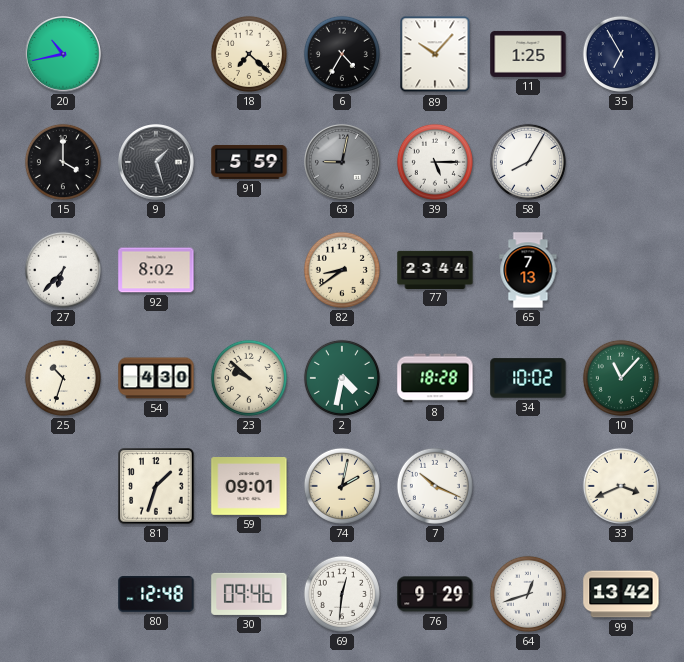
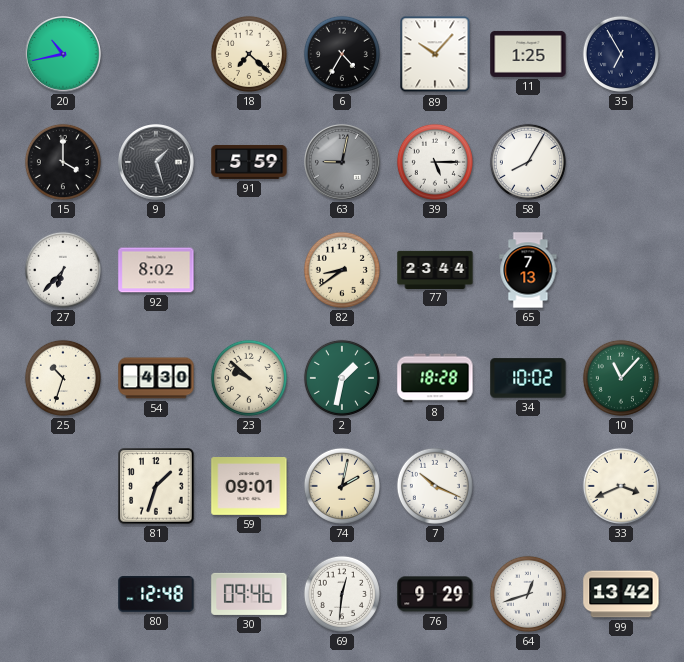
2: 4:32 -> 1:32 (342, 378)
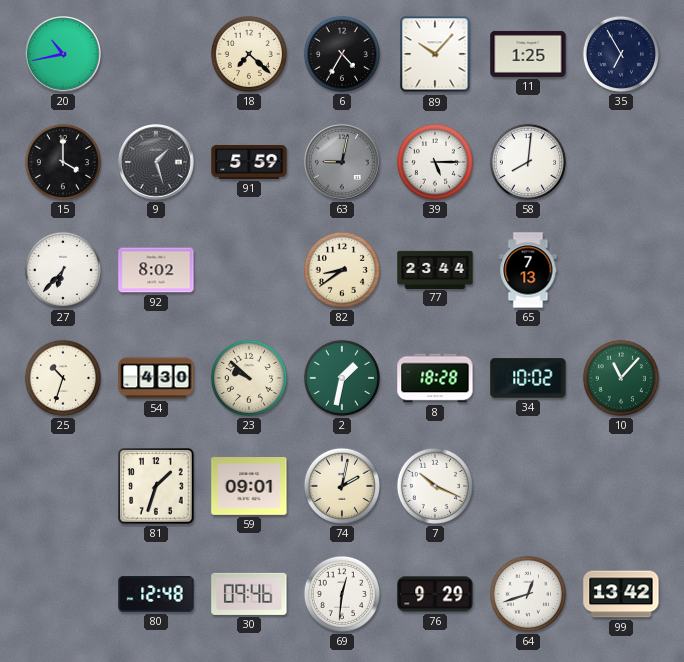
58: 8:05 -> 8:01 (528, 162)
33: 3:41 -> none (621, 486)
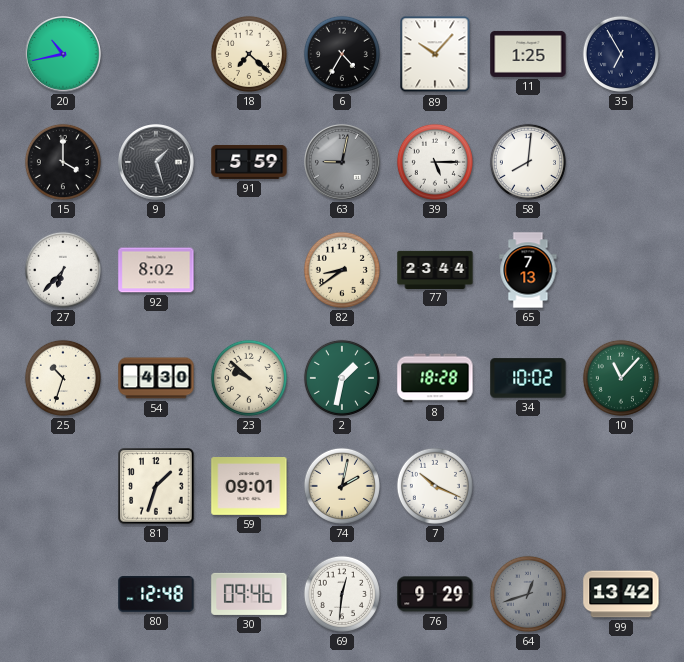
64 dial: white -> grey (528, 594)
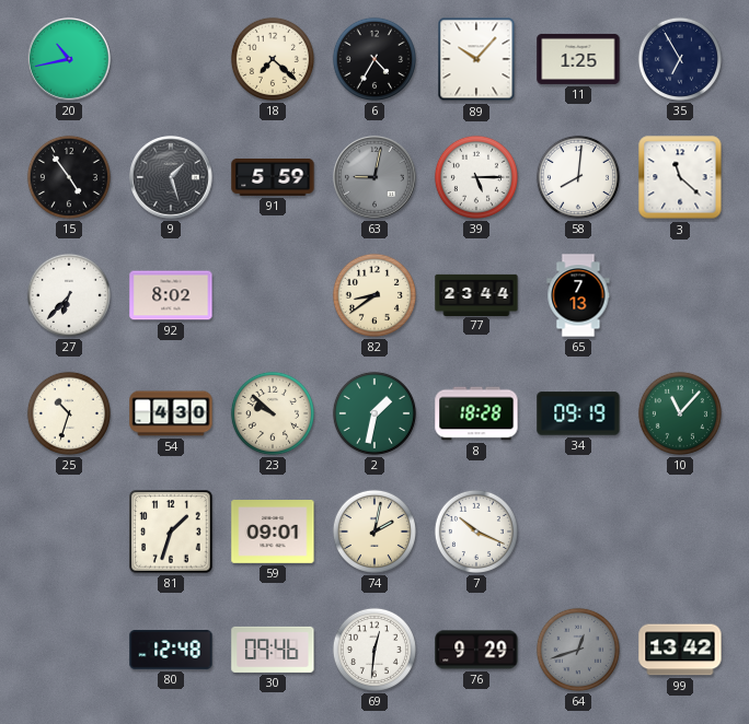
15: 4:00 -> 4:54 (69, 177)
3: none -> 11:22 (680, 177)
34: 10:02 -> 09:19 (578, 413)
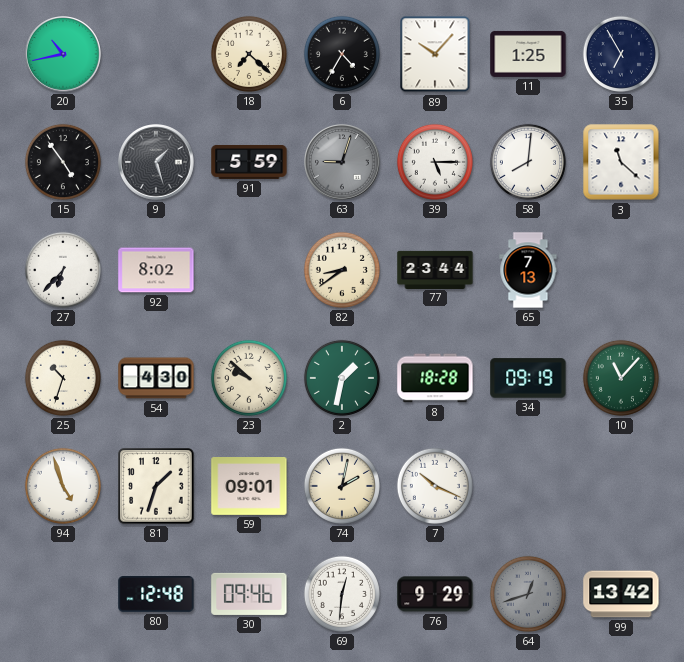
63: 9:02 -> 9:03 (342, 162)
94: none -> 4:57 (63, 486)
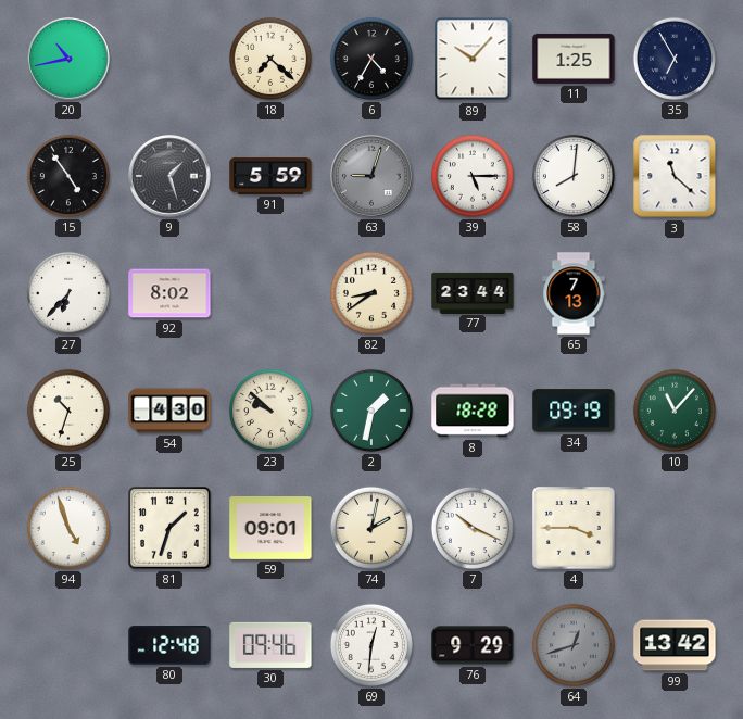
4: none -> 3:45 (574, 528)
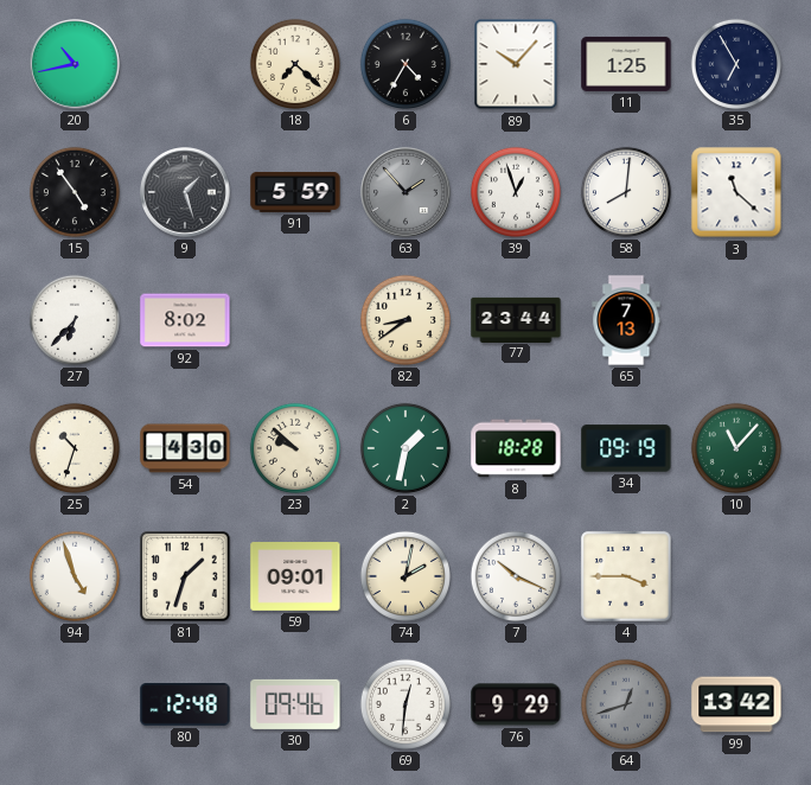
63: 9:03 -> 1:53 (405, 192)
39: 5:15 -> 12:57 (516, 192)
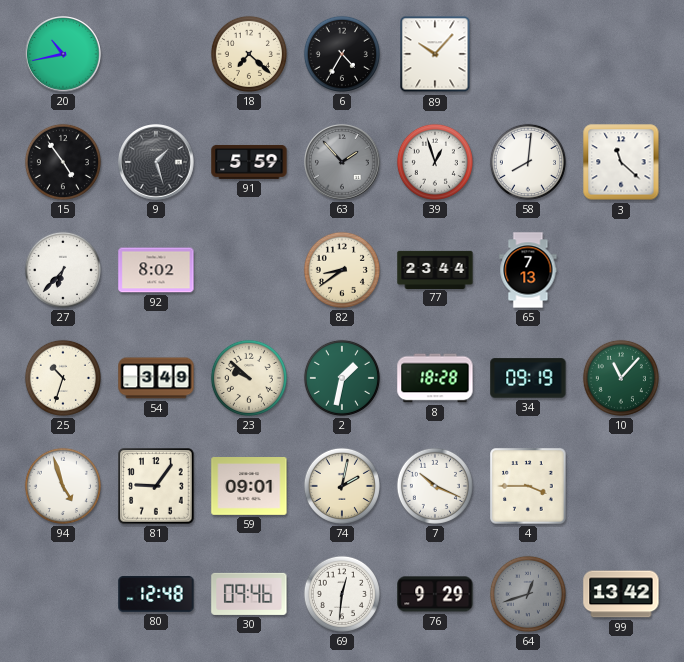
11: 1:25 -> none (626, 64)
35: 6:55 -> none (736, 64)
54: 4:30 -> 3:49 (156, 378)
81: 1:33 -> 9:06 (156, 486)
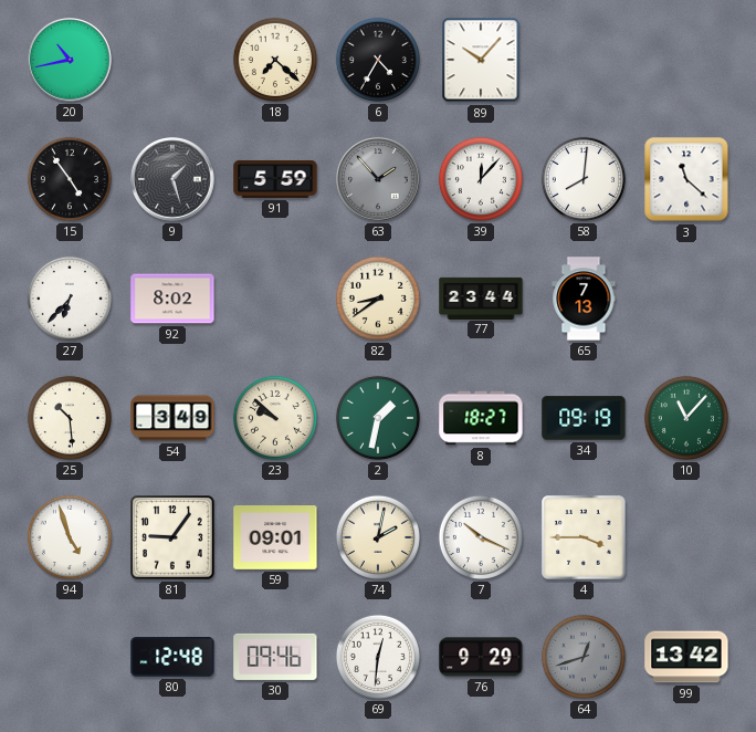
39: 12:57 -> 12:07 (481, 179)
25: 10:33 -> 10:29 (70, 418)
8: 18:28 -> 18:27 (481, 418)
